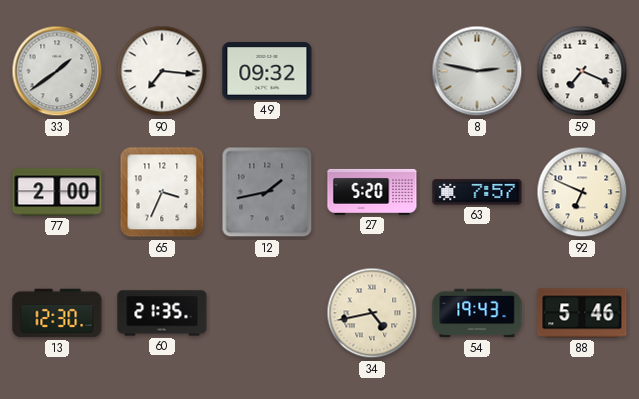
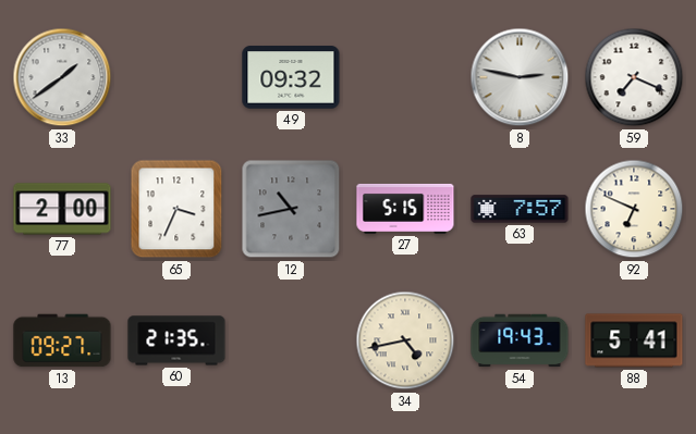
90: 7:16 -> none (162, 71)
12: 1:43 -> 10:43 (291, 209)
27: 5:20 -> 5:15 (405, 209)
13: 12:30 -> 09:27 (62, 340)
88: 5:46 -> 5:41 (634, 340)
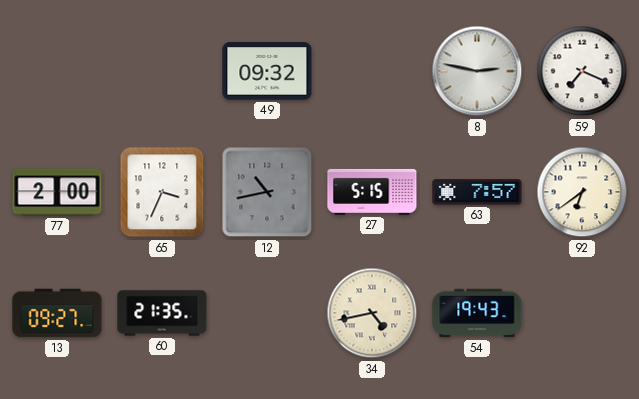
33: 1:39 -> none (62, 77)
92: 6:49 -> 6:39 (582, 192)
88: 5:41 -> none (634, 340)
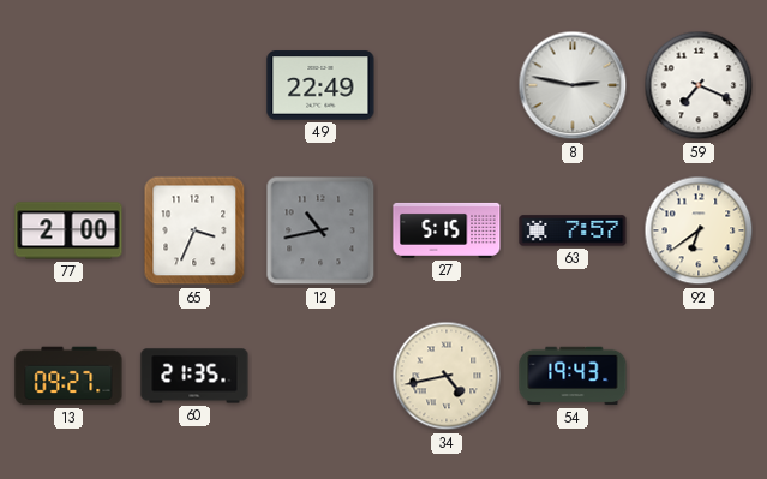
49: 09:32 -> 22:49 (320, 85)
